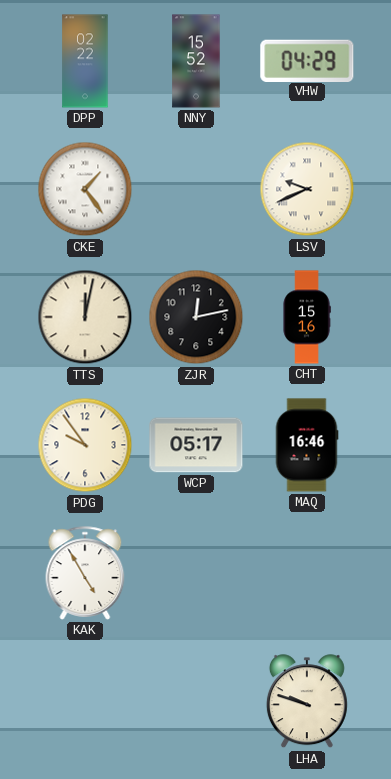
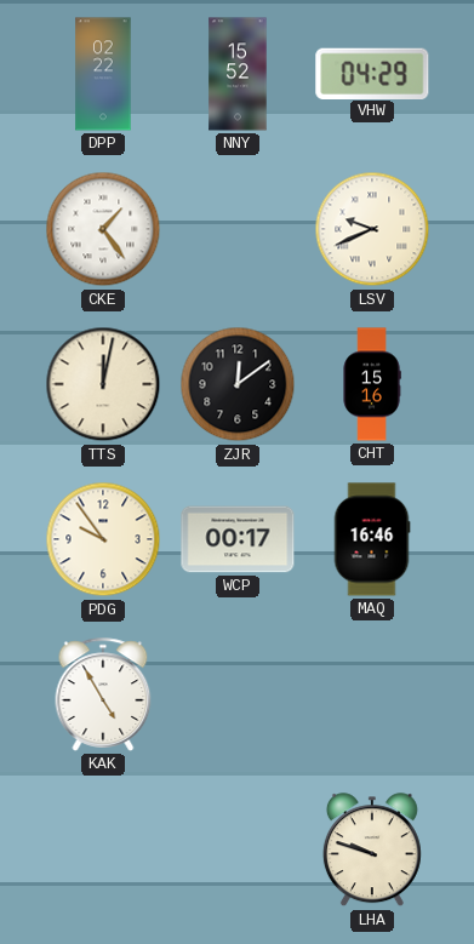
ZJR: 12:13 -> 12:09 (238, 384)
WCP: 05:17 -> 00:17 (238, 539)
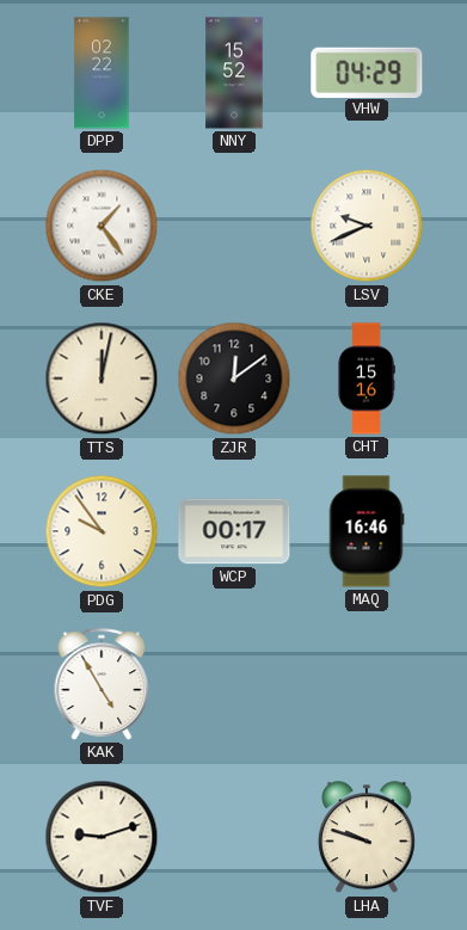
TVF: none -> 9:12 (102, 837)
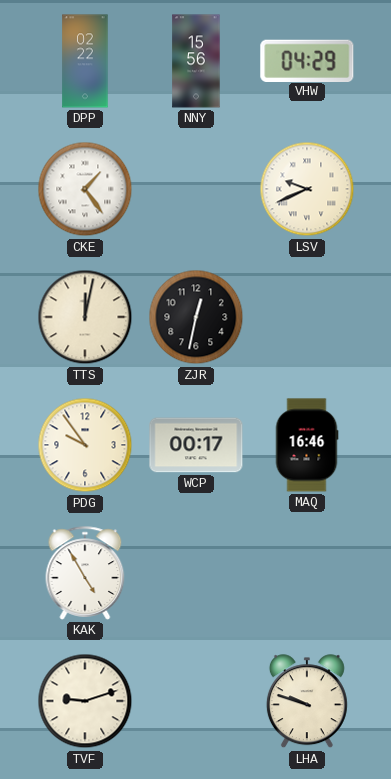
NNY: 15:52 -> 15:56 (196, 61)
ZJR: 12:09 -> 12:32 (196, 317)
CHT: 15:16 -> none (367, 378)
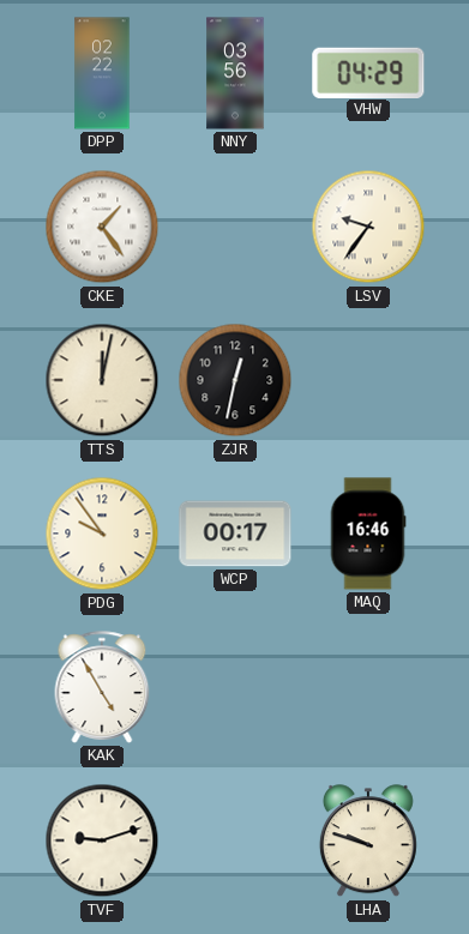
NNY: 15:56 -> 03:56 (235, 73)
LSV: 9:41 -> 9:36 (368, 227)
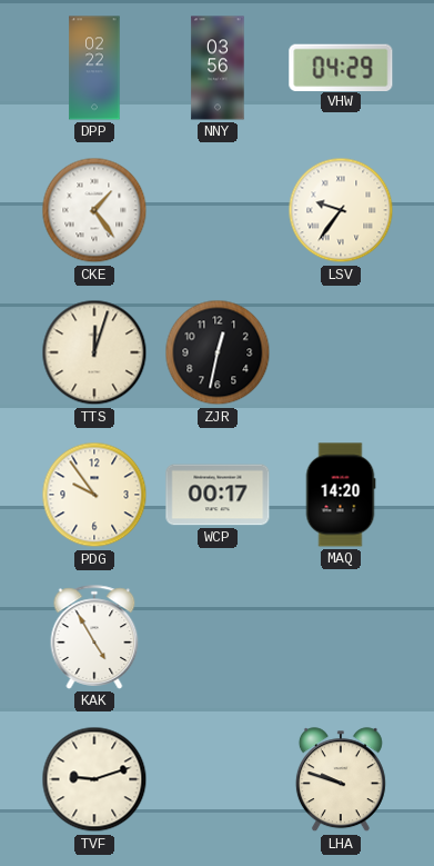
TTS: 12:02 -> 12:03 (94, 352)
MAQ: 16:46 -> 14:20 (341, 495)
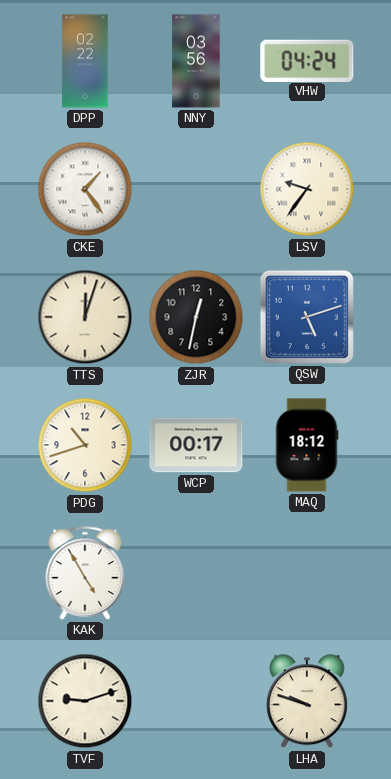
VHW: 04:29 -> 04:24 (307, 60)
QSW: none -> 5:12 (307, 317)
PDG: 9:54 -> 10:42 (85, 445)
MAQ: 14:20 -> 18:12 (307, 445)
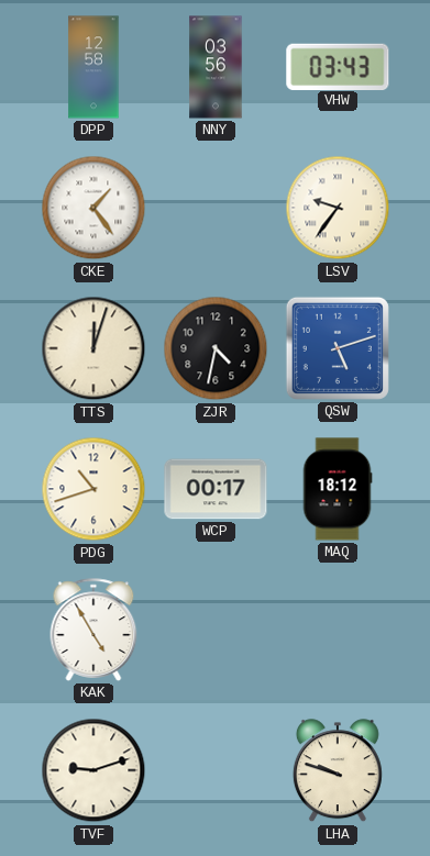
DPP: 02:22 -> 12:58 (93, 67)
VHW: 04:24 -> 03:43 (338, 66)
ZJR: 12:32 -> 4:32 (216, 348)
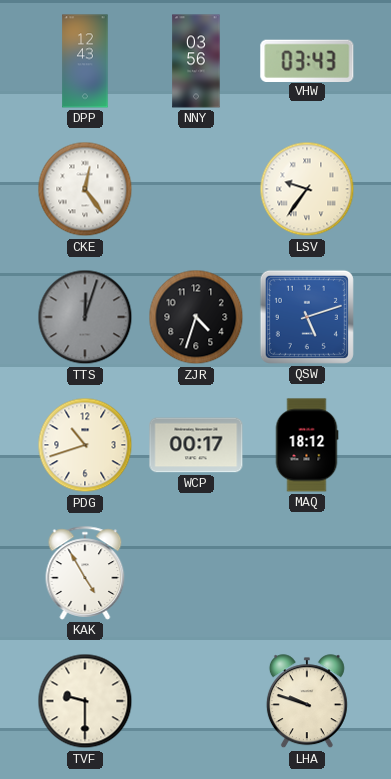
DPP: 12:58 -> 12:43 (85, 61)
CKE: 1:24 -> 12:24 (85, 189)
TTS dial: cream -> grey (85, 317)
ZJR: 4:32 -> 4:33 (196, 317)
TVF: 9:12 -> 9:30 (85, 701)
